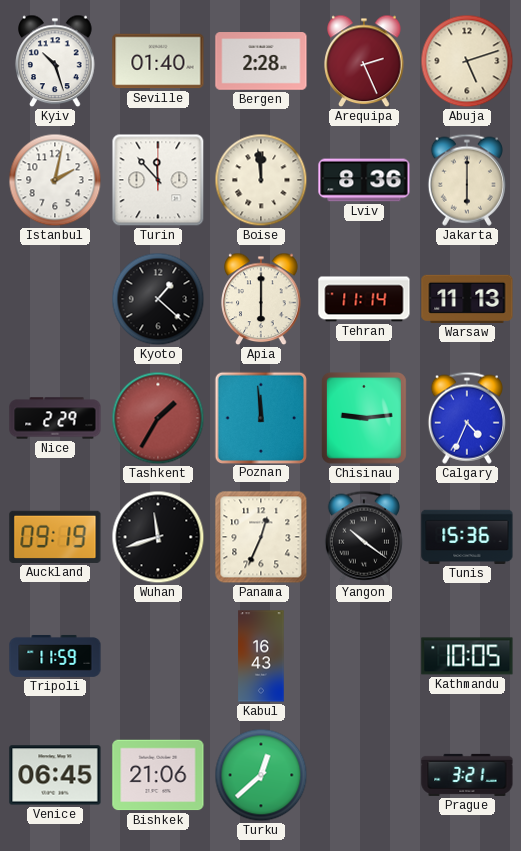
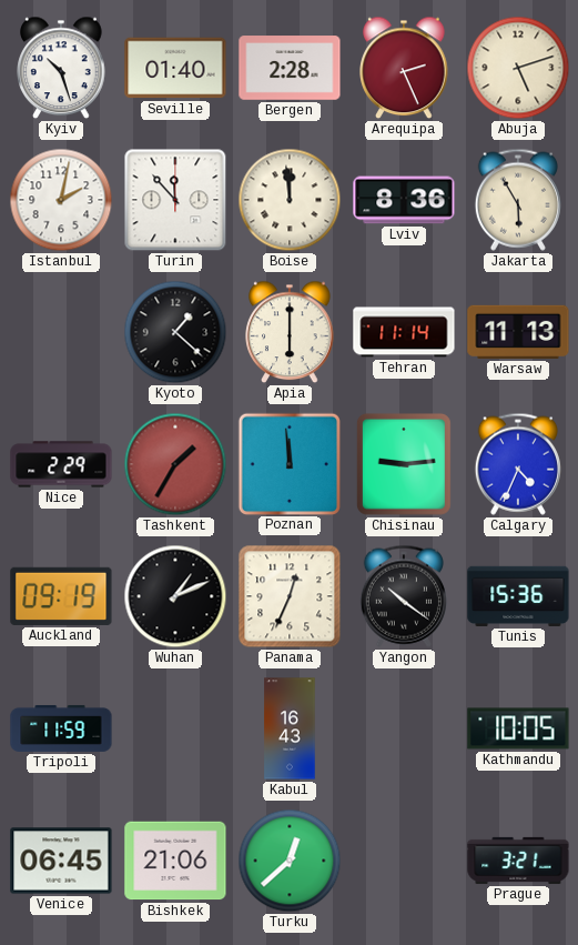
Jakarta: 6:00 -> 5:55 (518, 200)
Wuhan: 11:42 -> 1:11 (175, 596)
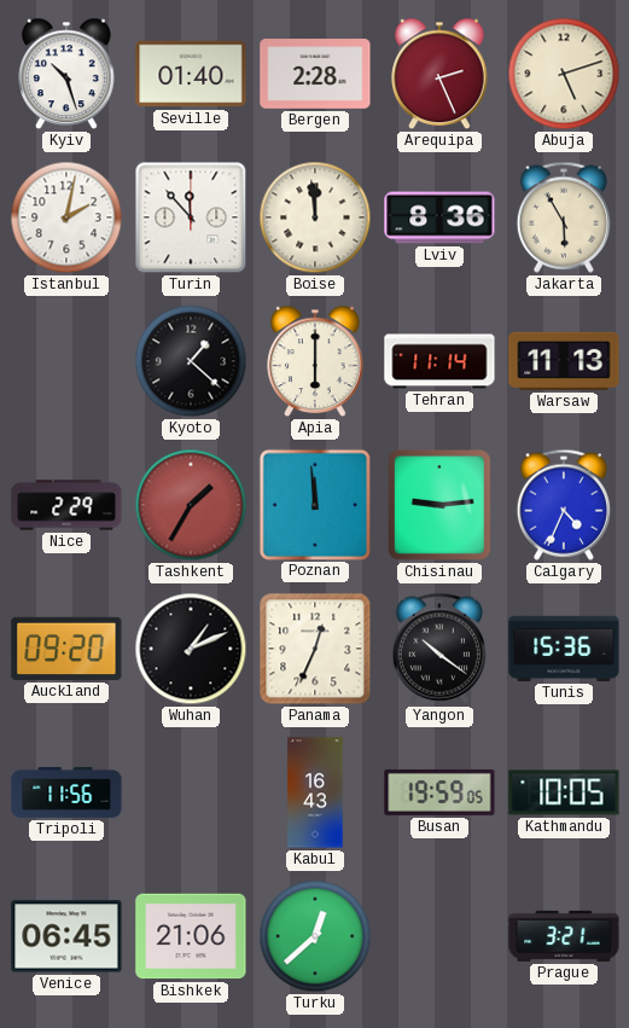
Auckland: 09:19 -> 09:20 (66, 649)
Tripoli: 11:59 -> 11:56 (66, 792)
Busan: none -> 19:59 (439, 792)
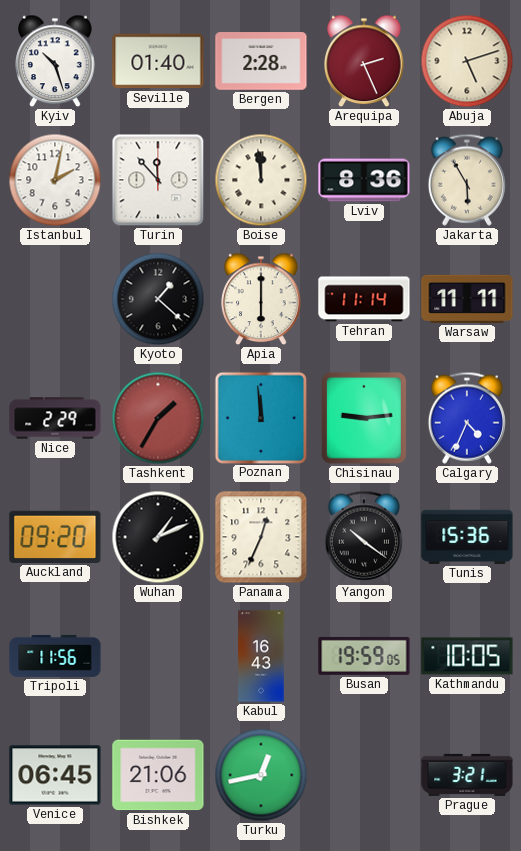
Warsaw: 11:13 -> 11:11 (467, 299)
Turku: 12:38 -> 12:43 (261, 775)
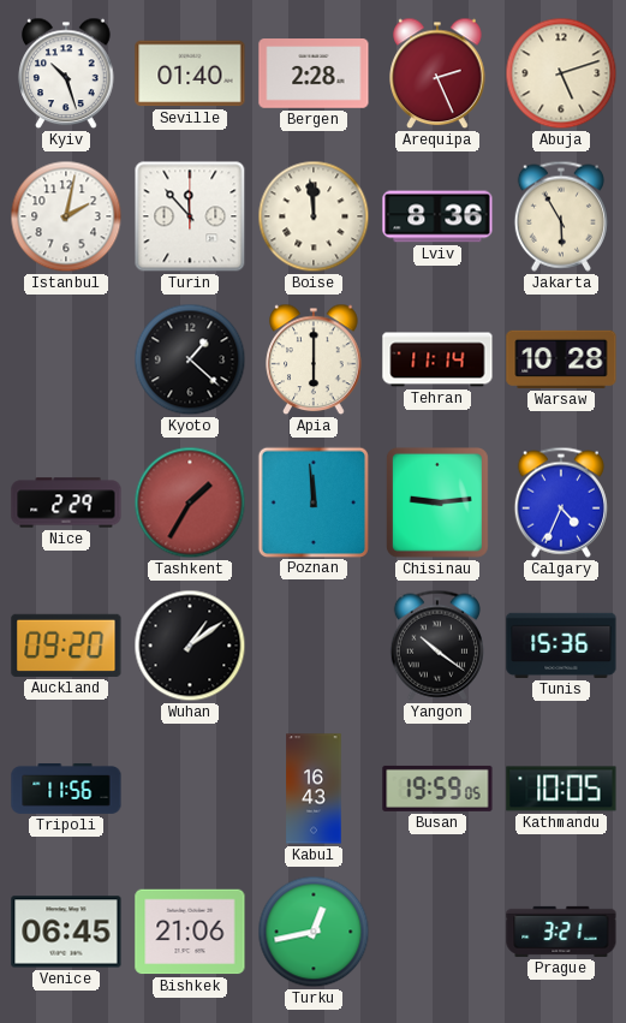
Warsaw: 11:11 -> 10:28 (561, 359)
Wuhan: 1:11 -> 1:09 (190, 646)
Panama: 12:34 -> none (261, 537)
